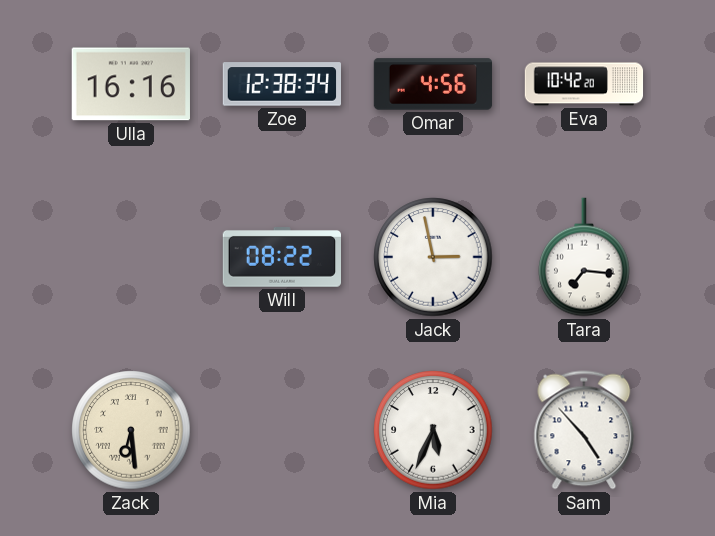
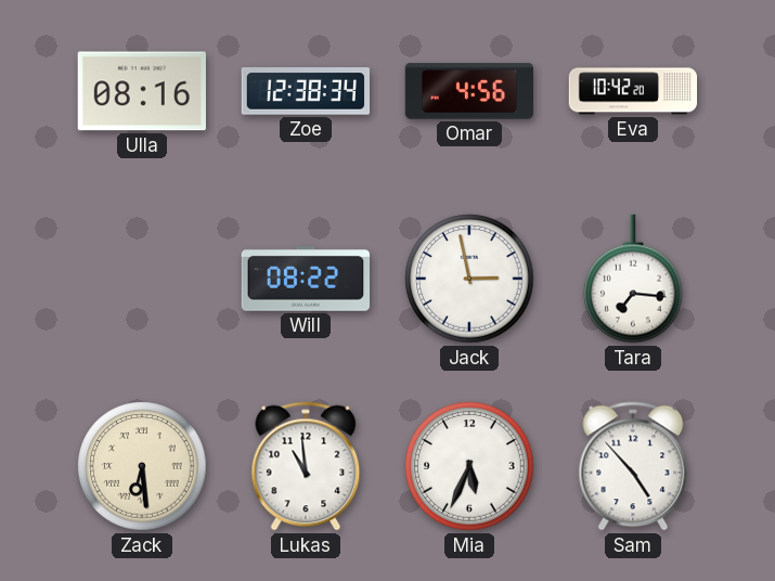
Ulla: 16:16 -> 08:16 (142, 91)
Lukas: none -> 10:59 (306, 466)
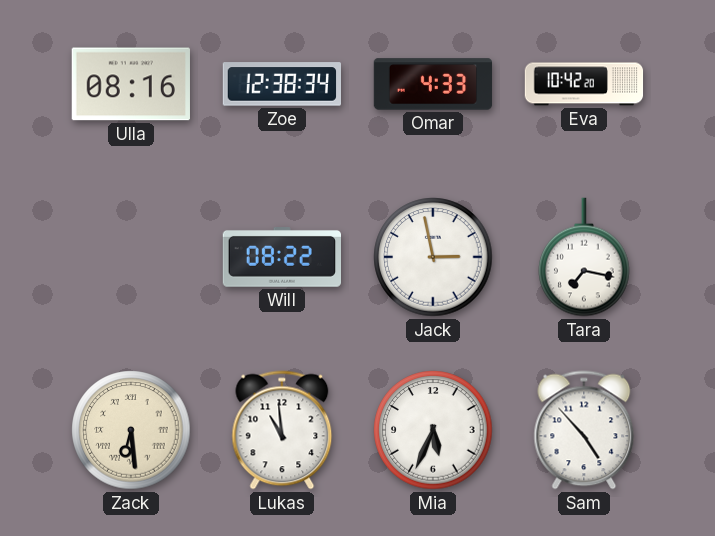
Omar: 4:56 -> 4:33 (433, 84)
Tara: 7:16 -> 7:17 (584, 257)
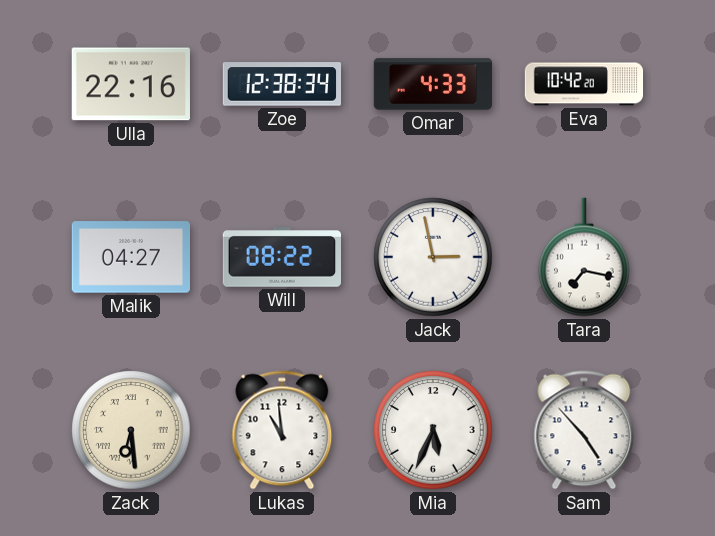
Ulla: 08:16 -> 22:16 (131, 84)
Malik: none -> 04:27 (130, 257)
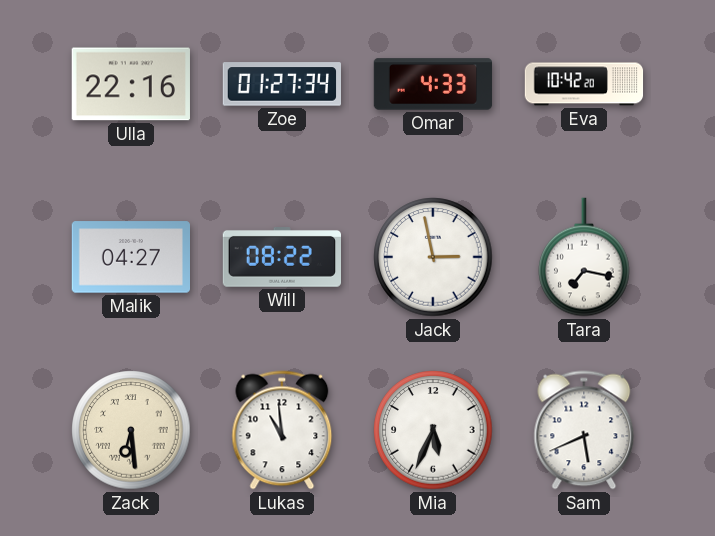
Zoe: 12:38 -> 01:27 (281, 84)
Sam: 4:53 -> 5:41 (584, 430)
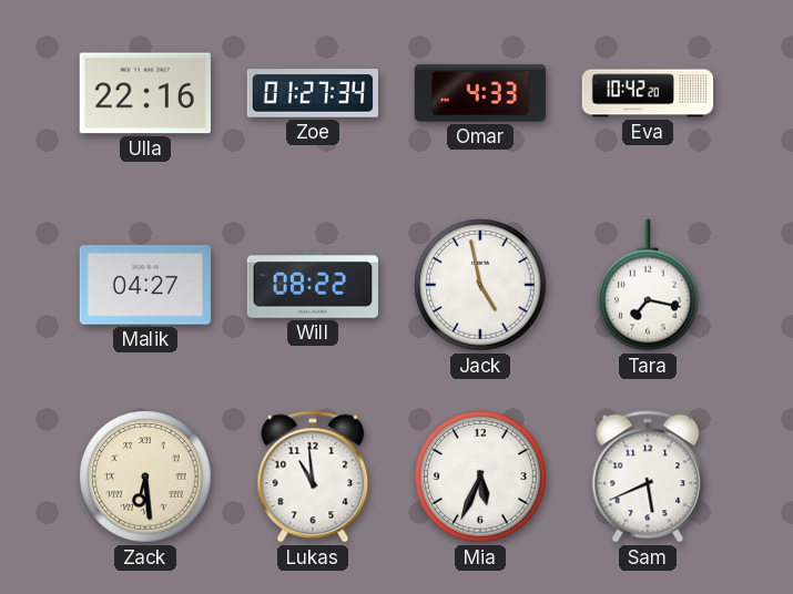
Jack: 2:58 -> 4:58 (480, 285)
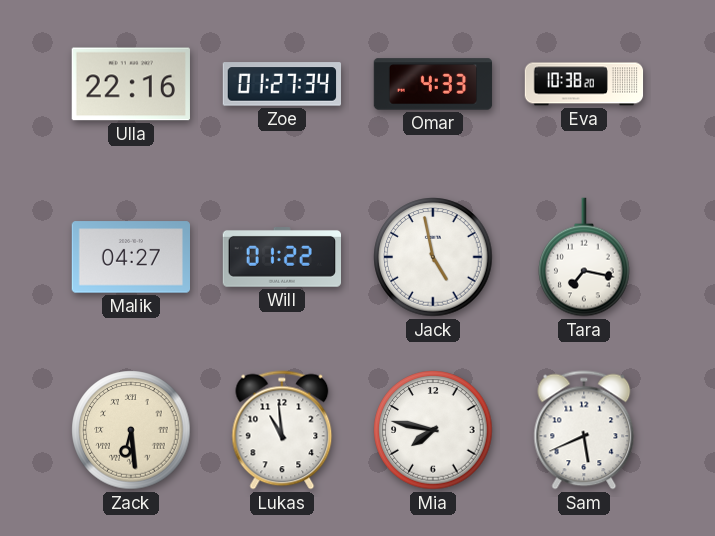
Eva: 10:42 -> 10:38 (584, 84)
Will: 08:22 -> 01:22 (281, 258)
Mia: 5:34 -> 7:47 (433, 430)
